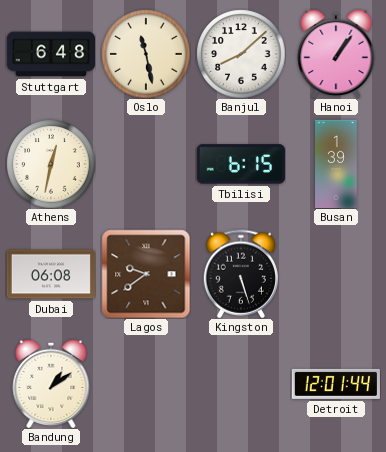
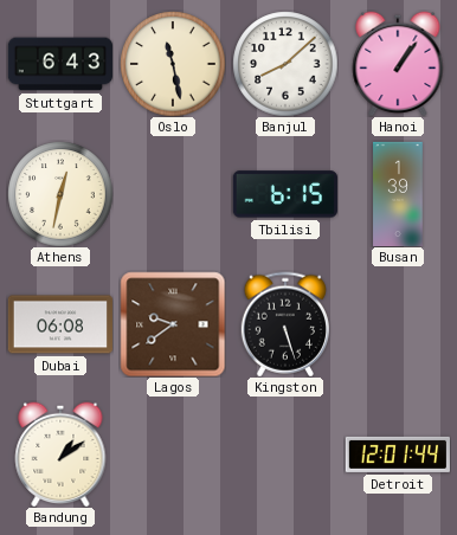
Stuttgart: 6:48 -> 6:43 (59, 64)
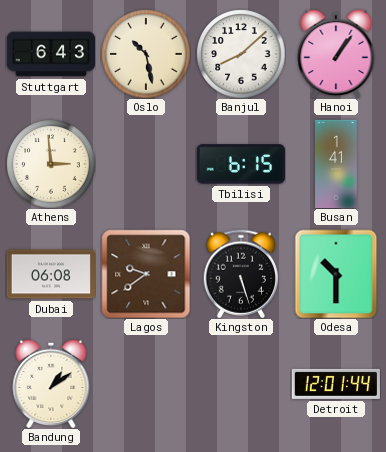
Oslo: 11:28 -> 10:28 (146, 54)
Athens: 12:32 -> 2:59 (51, 164)
Busan: 1:39 -> 1:41 (336, 163)
Odesa: none -> 10:30 (336, 274)
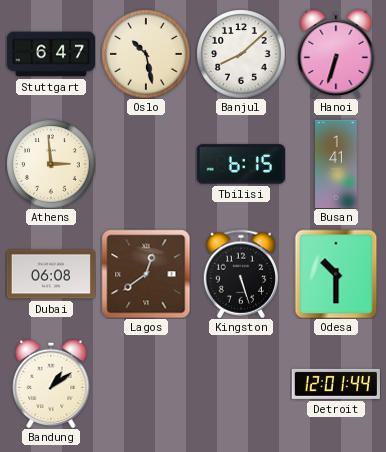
Stuttgart: 6:43 -> 6:47 (50, 54)
Hanoi: 1:06 -> 6:33 (336, 54)
Lagos: 9:39 -> 12:39 (146, 274)
